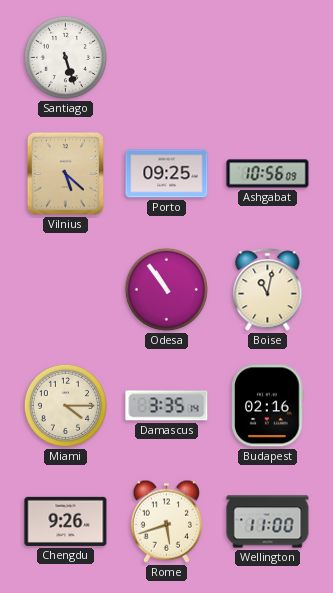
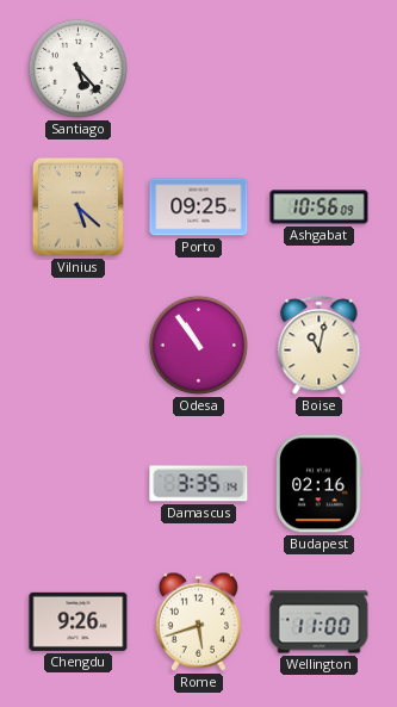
Santiago: 5:27 -> 5:23 (77, 68)
Miami: 4:15 -> none (65, 405)
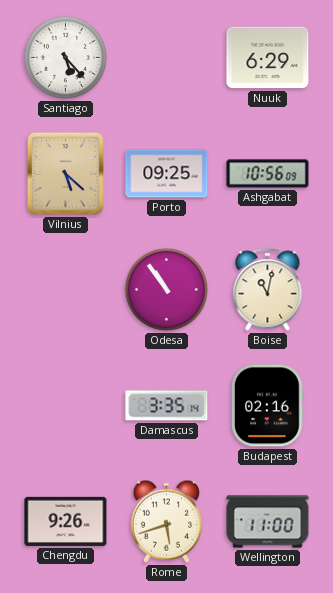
Nuuk: none -> 6:29 (268, 58)
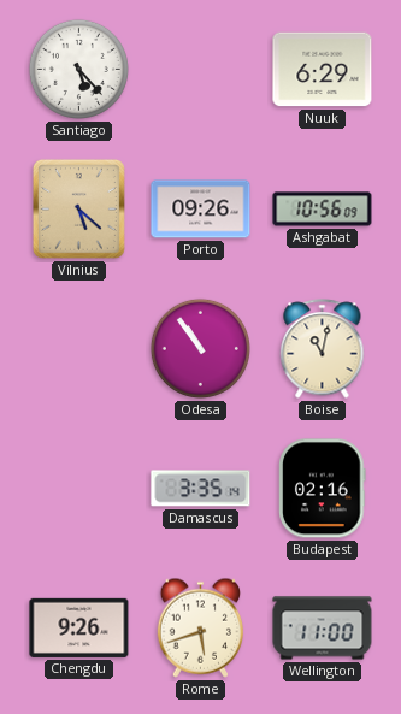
Porto: 09:25 -> 09:26 (201, 210)
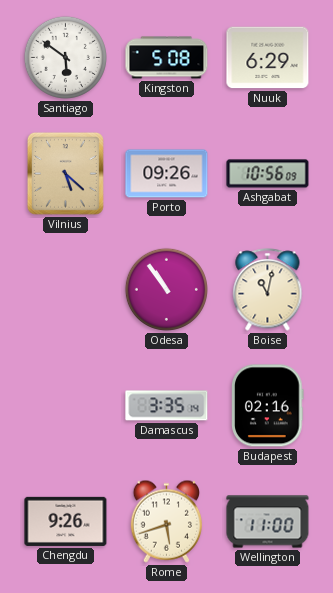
Santiago: 5:23 -> 5:51 (65, 57)
Kingston: none -> 5:08 (167, 58)
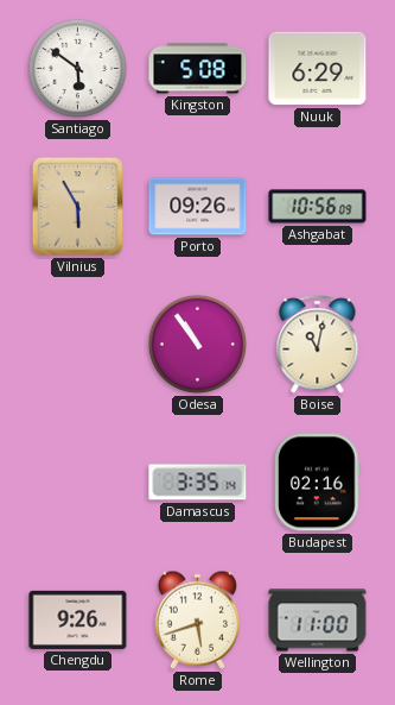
Vilnius: 5:22 -> 5:55 (77, 206)
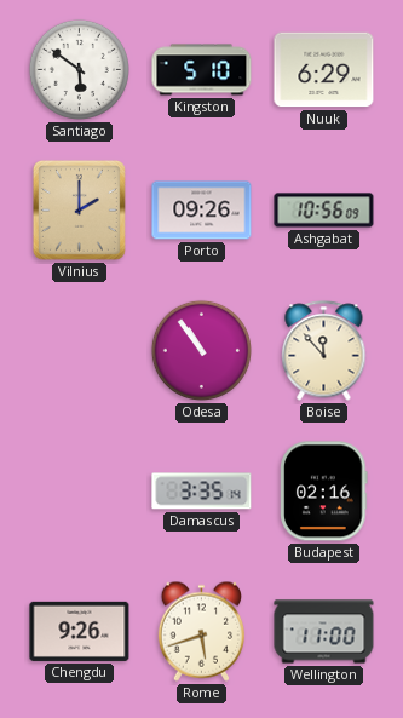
Kingston: 5:08 -> 5:10 (202, 70)
Vilnius: 5:55 -> 2:00 (79, 209)
Boise: 11:02 -> 11:53 (324, 351)
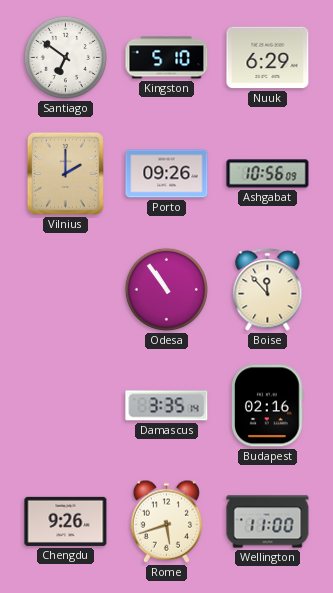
Santiago: 5:51 -> 6:51 (65, 57)
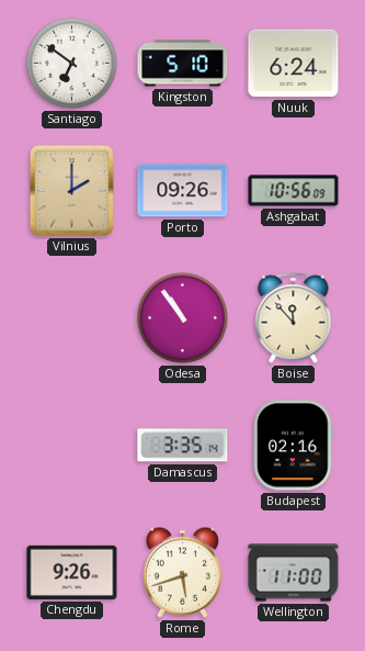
Nuuk: 6:29 -> 6:24 (294, 64)
